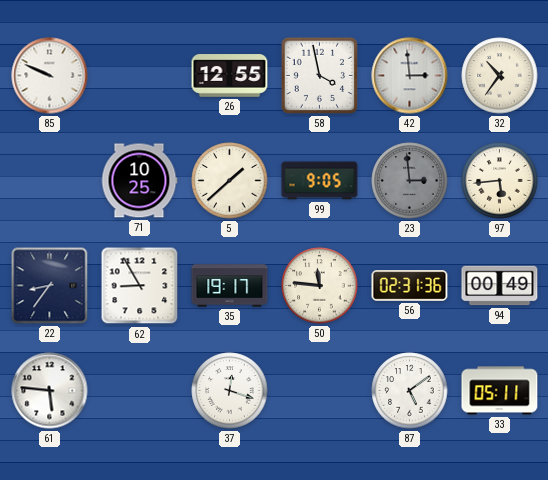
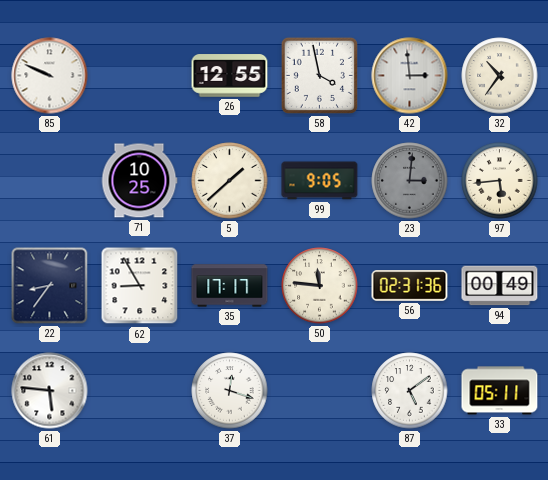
23: 2:59 -> 3:01 (410, 181)
35: 19:17 -> 17:17 (230, 286)
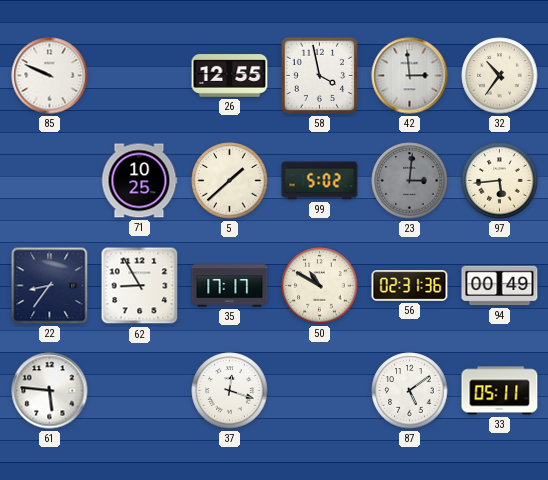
99: 9:05 -> 5:02 (320, 181)
50: 11:46 -> 10:50 (320, 286)
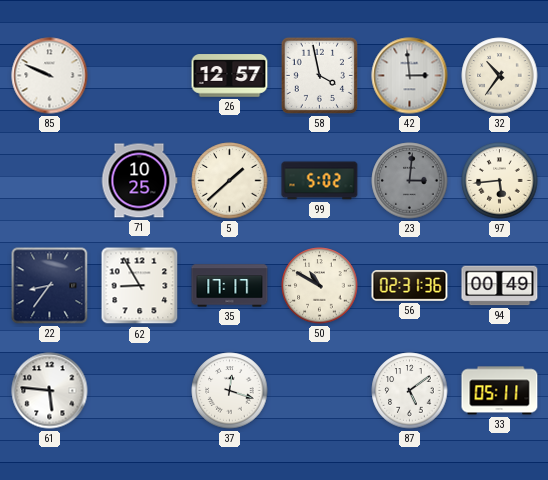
26: 12:55 -> 12:57 (230, 76)
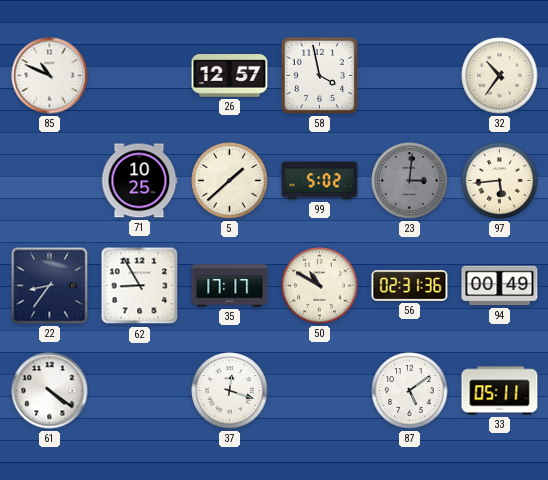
85: 9:49 -> 10:49 (50, 76)
42: 2:59 -> none (410, 76)
61: 5:46 -> 4:21 (50, 391)
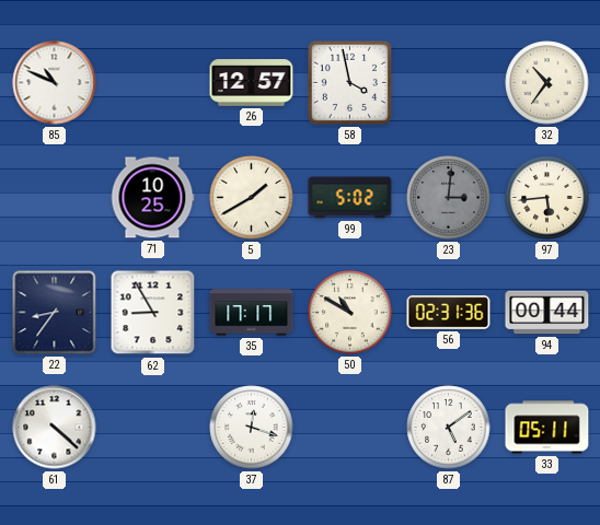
5: 1:38 -> 1:40 (252, 198)
94: 00:49 -> 00:44 (547, 313)
61: 4:21 -> 4:22 (55, 428)
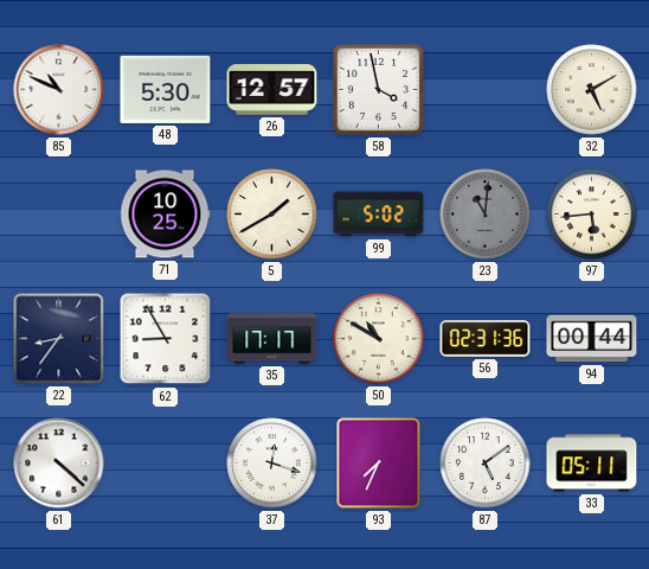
48: none -> 5:30 (166, 89)
32: 10:36 -> 5:10 (592, 90)
23: 3:01 -> 11:01 (486, 215)
93: none -> 7:34 (379, 463)
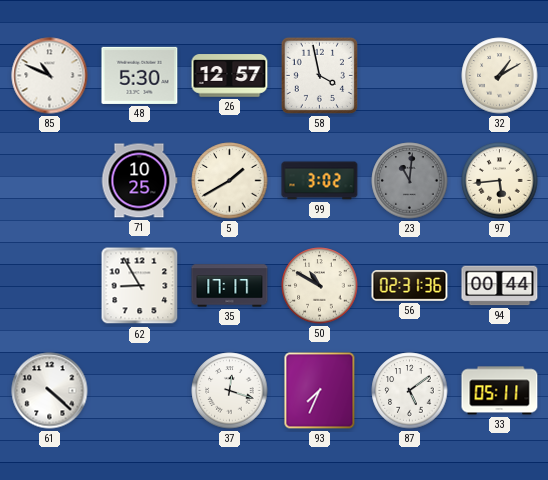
32: 5:10 -> 1:10 (500, 76)
99: 5:02 -> 3:02 (320, 181)
22: 8:36 -> none (59, 339)
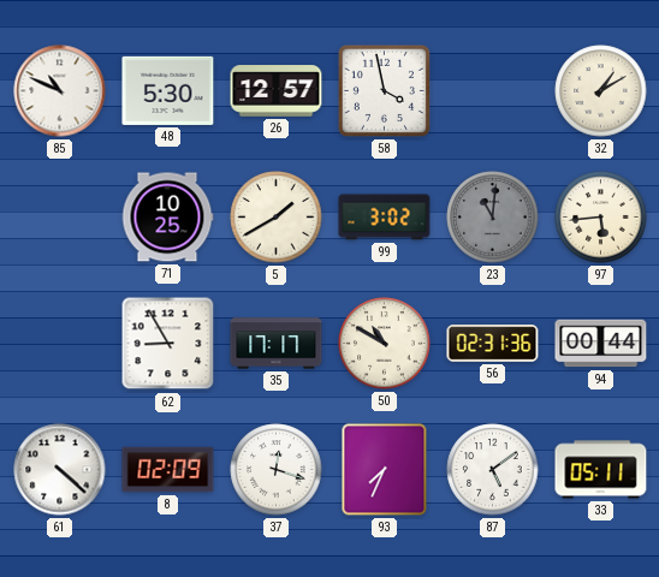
8: none -> 02:09 (168, 470)
